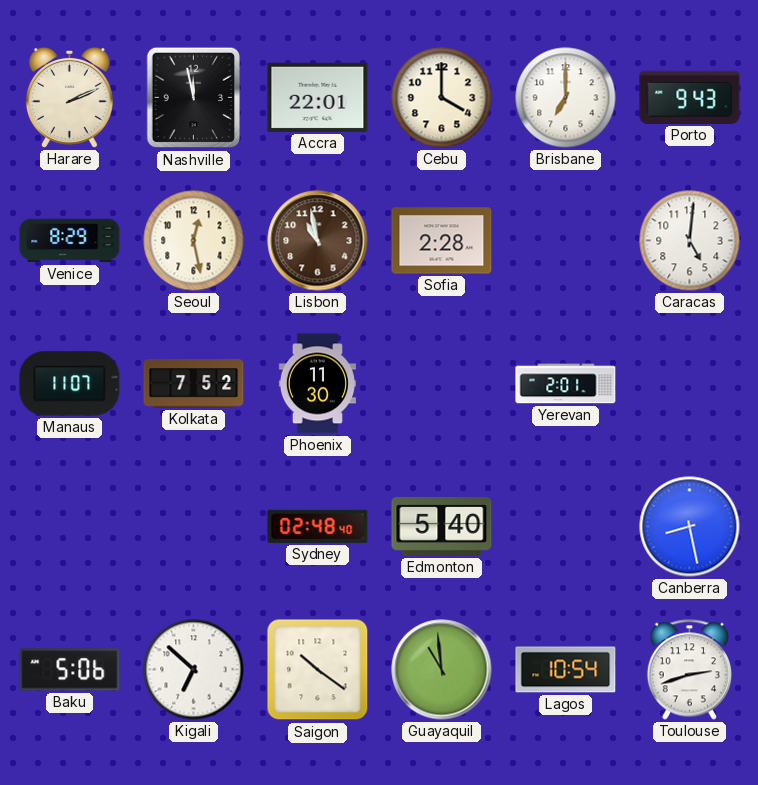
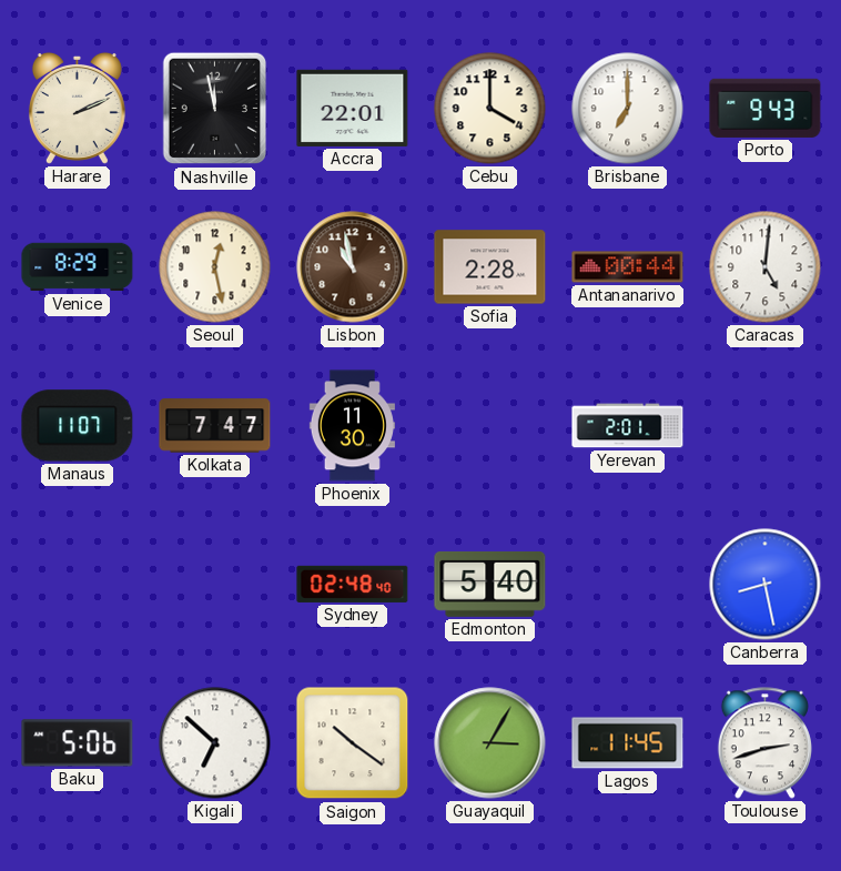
Antananarivo: none -> 00:44 (628, 267)
Kolkata: 7:52 -> 7:47 (215, 426)
Guayaquil: 10:59 -> 3:05 (490, 743)
Lagos: 10:54 -> 11:45 (628, 743)
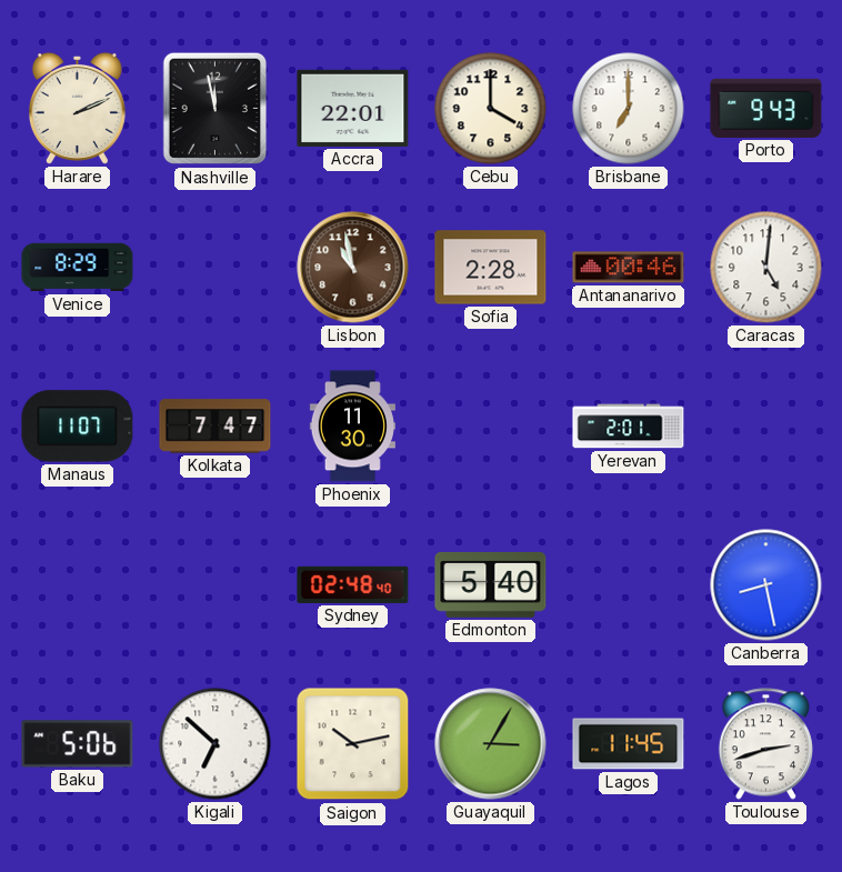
Seoul: 12:28 -> none (215, 267)
Antananarivo: 00:44 -> 00:46 (629, 268)
Saigon: 10:21 -> 10:13 (353, 744)
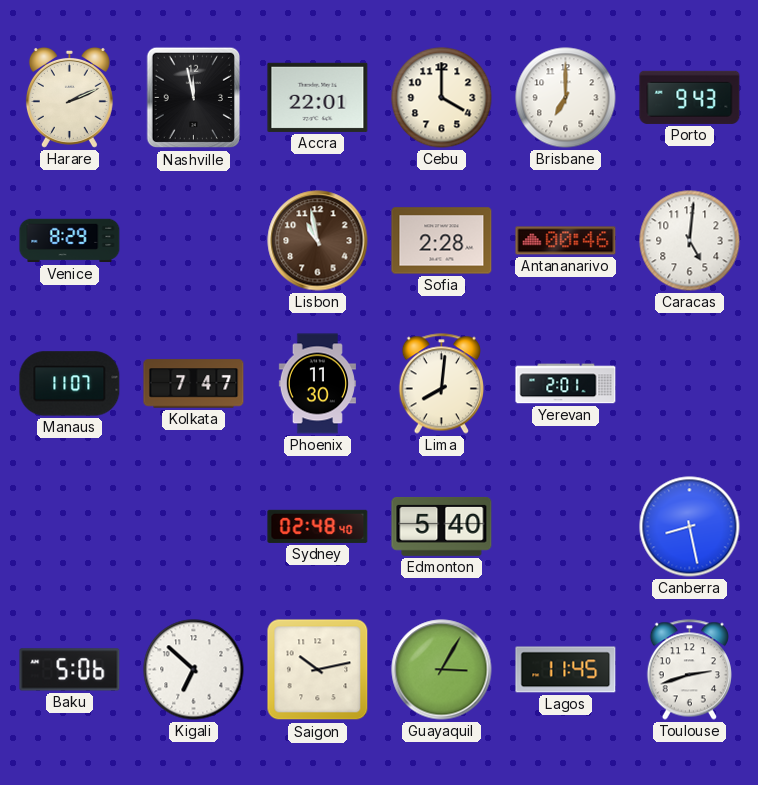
Lima: none -> 8:01 (441, 384)
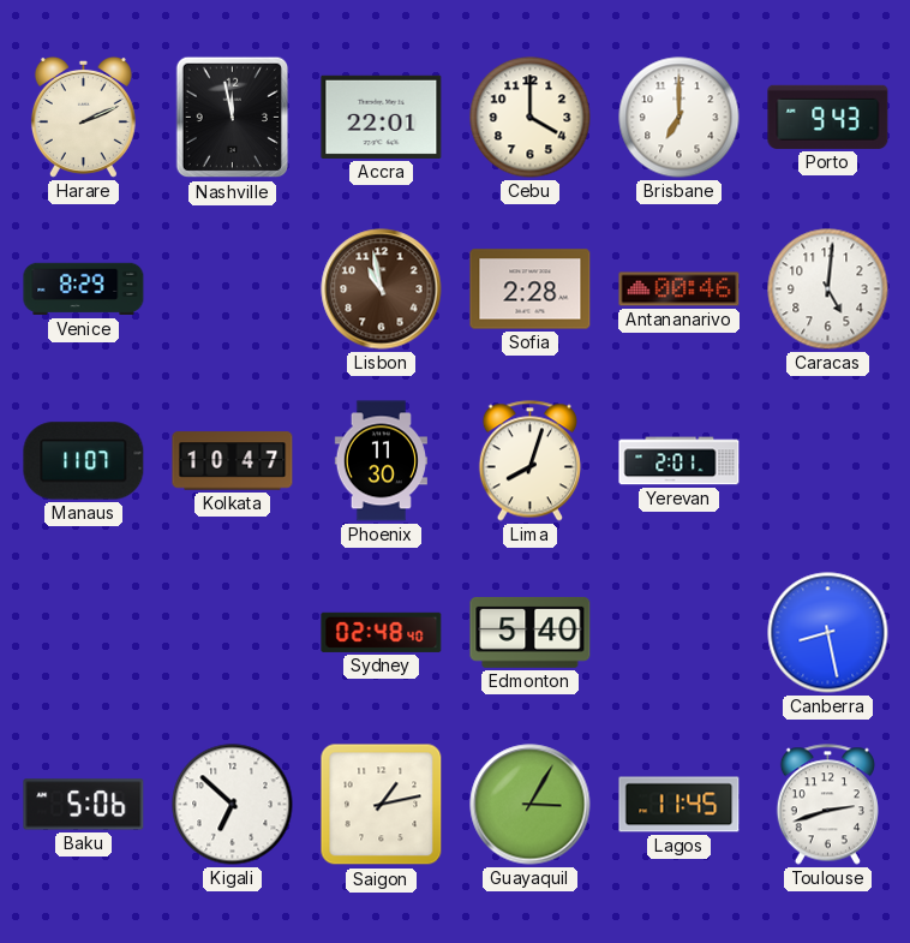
Kolkata: 7:47 -> 10:47 (233, 461)
Lima: 8:01 -> 8:03 (529, 461)
Saigon: 10:13 -> 1:13 (382, 805)
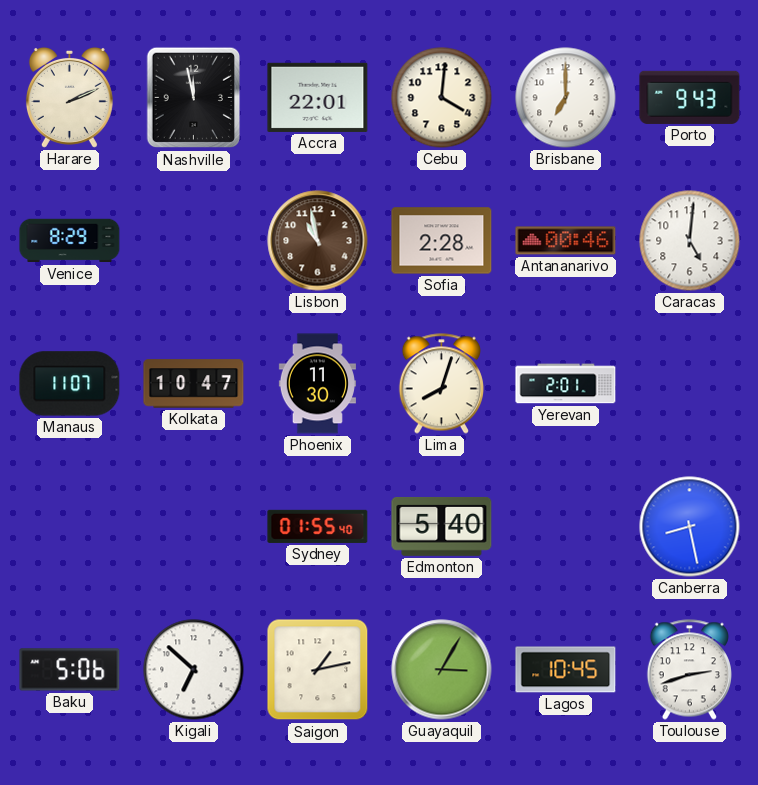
Cebu: 4:00 -> 4:01 (442, 98)
Sydney: 02:48 -> 01:55 (318, 526)
Lagos: 11:45 -> 10:45 (566, 670)
